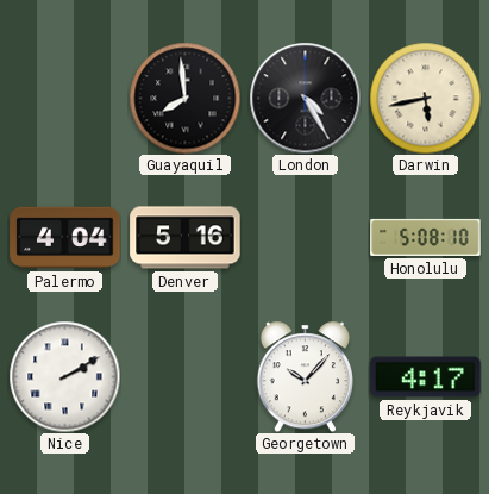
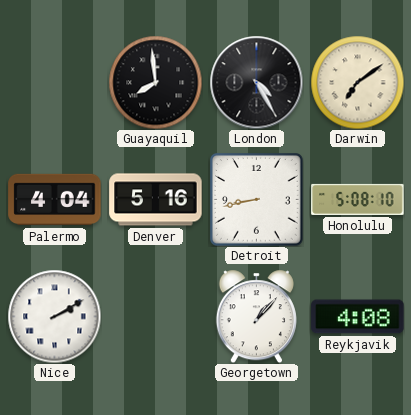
Darwin: 5:43 -> 7:09 (357, 82)
Detroit: none -> 8:43 (257, 200)
Georgetown: 10:07 -> 1:07 (256, 316)
Reykjavik: 4:17 -> 4:08 (358, 317)
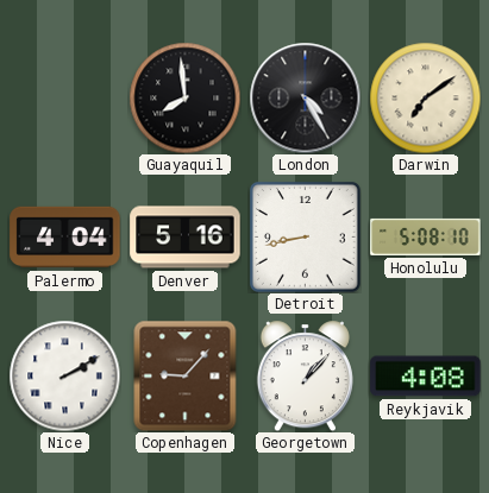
Copenhagen: none -> 9:07 (186, 375)
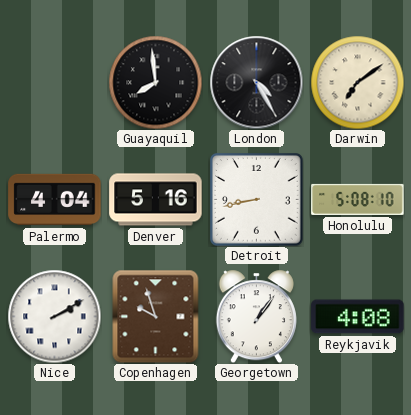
Copenhagen: 9:07 -> 9:57 (156, 316)
Georgetown: 1:07 -> 1:06 (256, 316)
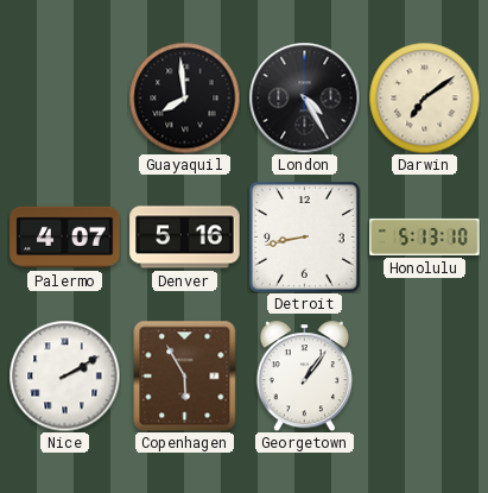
Palermo: 4:04 -> 4:07 (65, 238)
Honolulu: 5:08 -> 5:13 (425, 236)
Copenhagen: 9:57 -> 5:55 (185, 375)
Reykjavik: 4:08 -> none (358, 317)
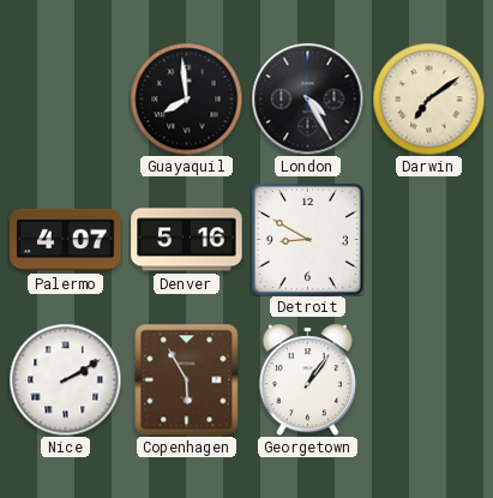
Detroit: 8:43 -> 8:50 (308, 240)
Honolulu: 5:13 -> none (425, 236)
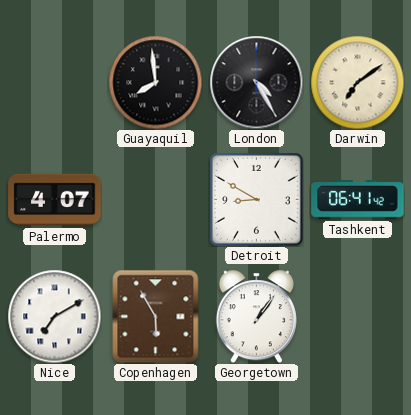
Denver: 5:16 -> none (187, 240)
Tashkent: none -> 06:41 (358, 200)
Nice: 2:10 -> 7:10 (54, 316)
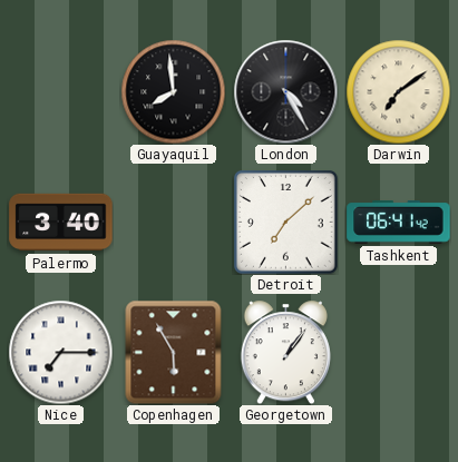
Palermo: 4:07 -> 3:40 (61, 223)
Detroit: 8:50 -> 7:08 (286, 223)
Nice: 7:10 -> 7:15 (60, 352)
